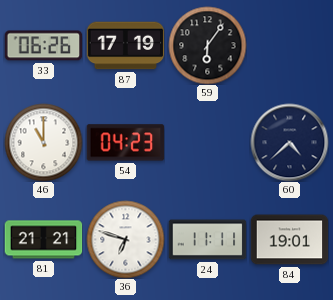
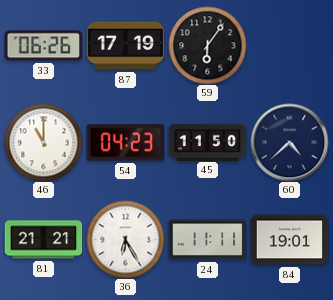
45: none -> 11:50 (207, 142)
36: 6:48 -> 6:25 (125, 239)
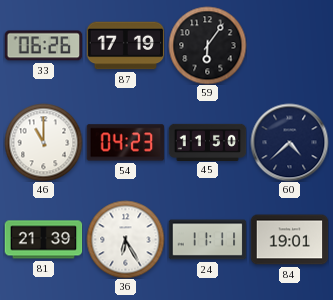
81: 21:21 -> 21:39 (43, 240)
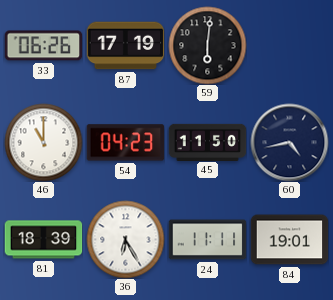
59: 6:06 -> 6:01 (207, 45)
60: 4:38 -> 4:43 (289, 142)
81: 21:39 -> 18:39 (43, 240)
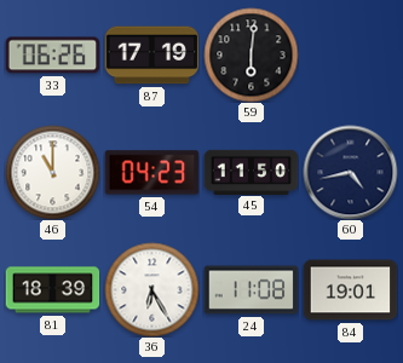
24: 11:11 -> 11:08 (251, 290)
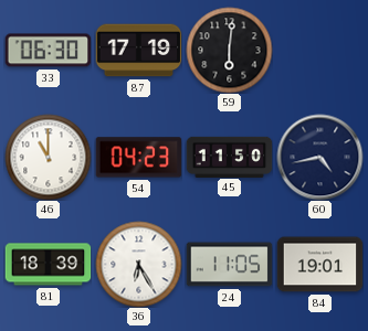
33: 06:26 -> 06:30 (48, 51)
24: 11:08 -> 11:05 (229, 265)
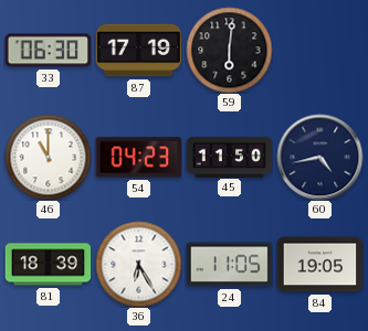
84: 19:01 -> 19:05 (319, 265)
